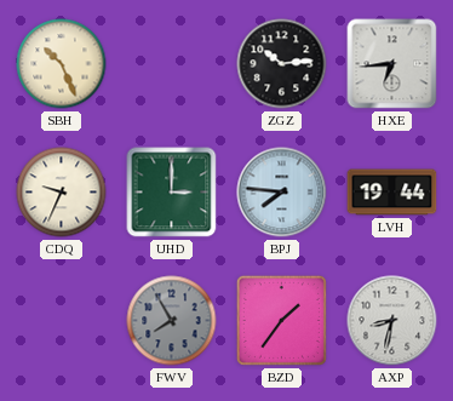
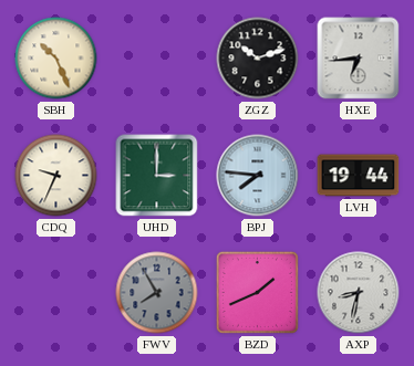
ZGZ: 10:14 -> 10:12 (258, 59)
BZD: 1:36 -> 1:41 (257, 292)
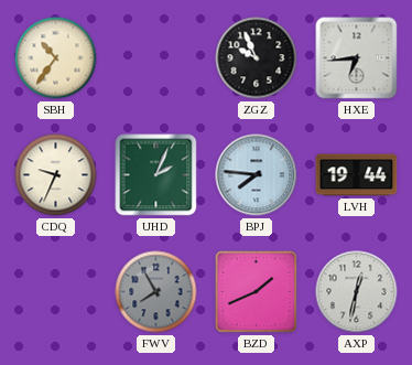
SBH: 10:26 -> 10:36 (56, 58)
ZGZ: 10:12 -> 9:56 (257, 58)
UHD: 3:00 -> 2:04 (156, 175)
AXP: 8:32 -> 12:32 (357, 292)
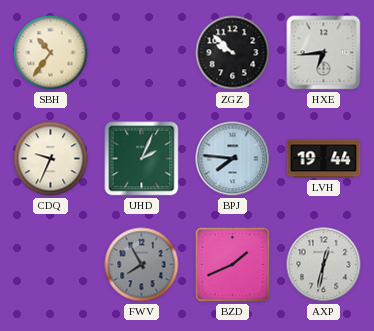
ZGZ: 9:56 -> 9:52 (233, 53)
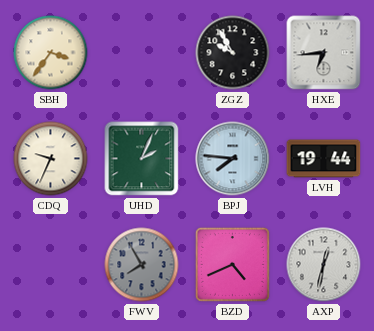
SBH: 10:36 -> 3:36 (51, 53)
ZGZ: 9:52 -> 9:55 (233, 53)
BZD: 1:41 -> 4:41 (232, 264)
